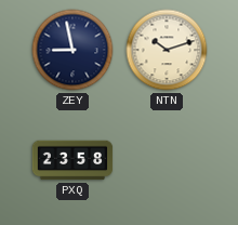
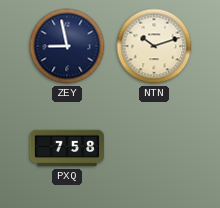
PXQ: 23:58 -> 7:58 (67, 148)
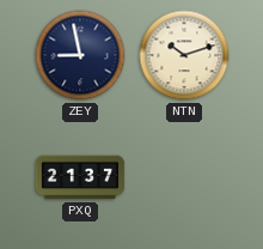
PXQ: 7:58 -> 21:37 (80, 177)
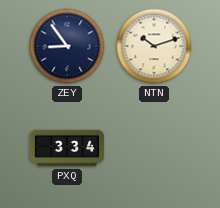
ZEY: 8:58 -> 8:54 (67, 46)
PXQ: 21:37 -> 3:34 (67, 148)
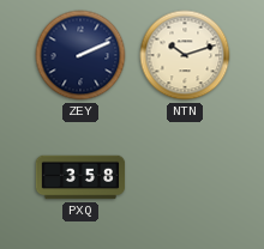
ZEY: 8:54 -> 2:11 (80, 55)
PXQ: 3:34 -> 3:58 (80, 177)
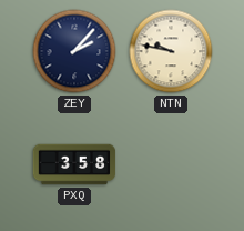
ZEY: 2:11 -> 2:07 (74, 51)
NTN: 10:12 -> 9:47 (171, 51)
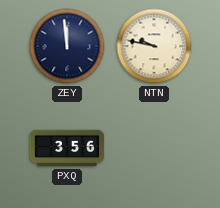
ZEY: 2:07 -> 11:59 (67, 46)
PXQ: 3:58 -> 3:56 (67, 148)
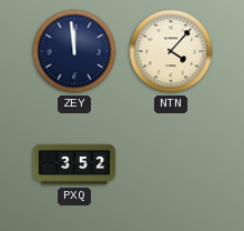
NTN: 9:47 -> 4:07 (171, 51)
PXQ: 3:56 -> 3:52 (74, 164)
